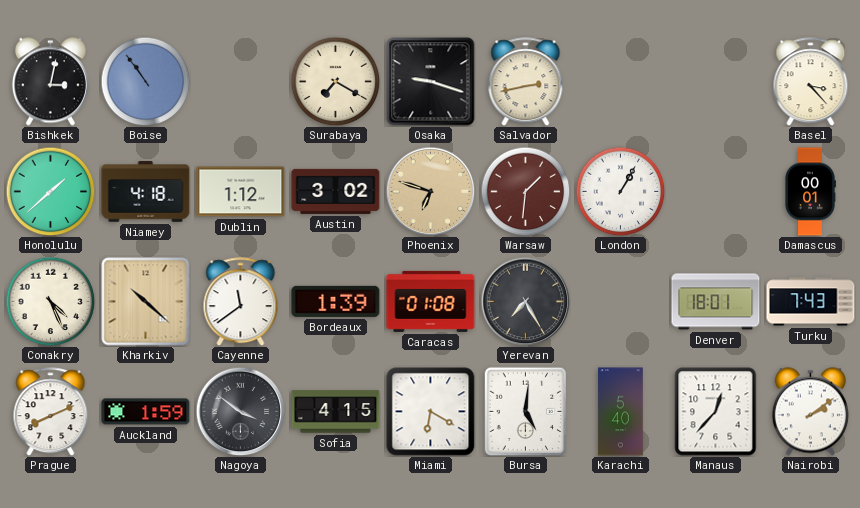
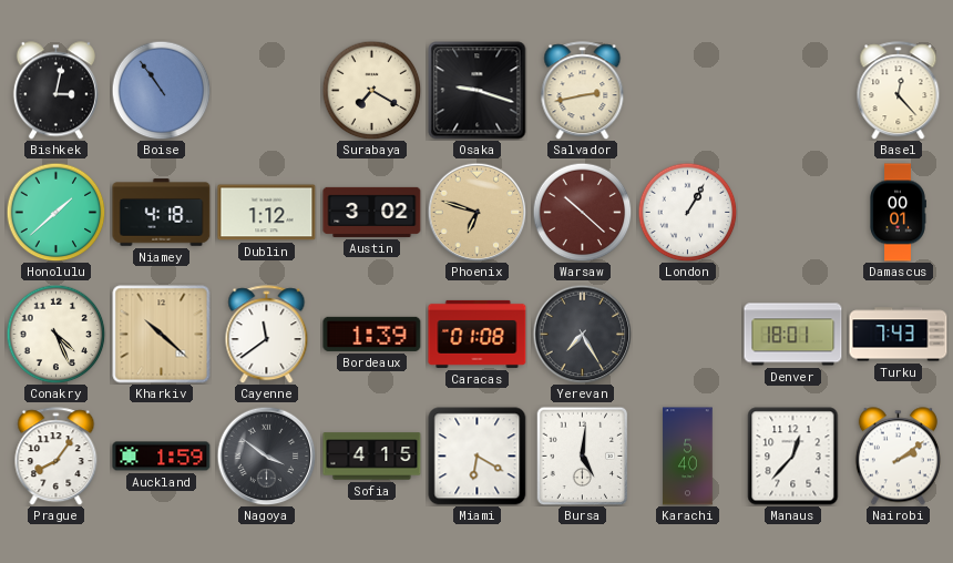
Basel: 3:23 -> 12:23 (899, 91)
Warsaw: 1:31 -> 10:22 (582, 212)
Prague: 8:11 -> 8:06 (57, 457)
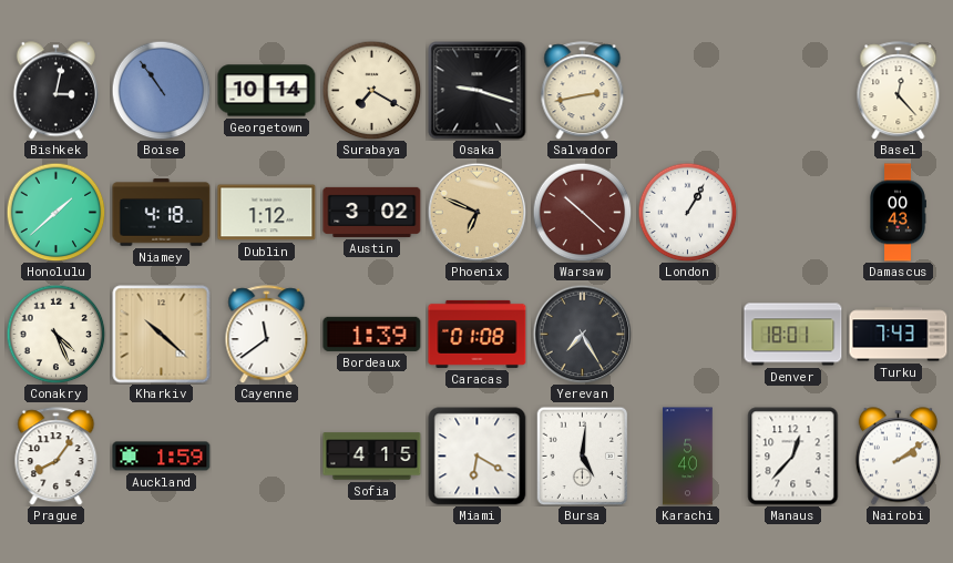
Georgetown: none -> 10:14 (267, 91)
Phoenix: 6:48 -> 6:49 (476, 212)
Damascus: 00:01 -> 00:43 (898, 213)
Nagoya: 3:51 -> none (266, 455)
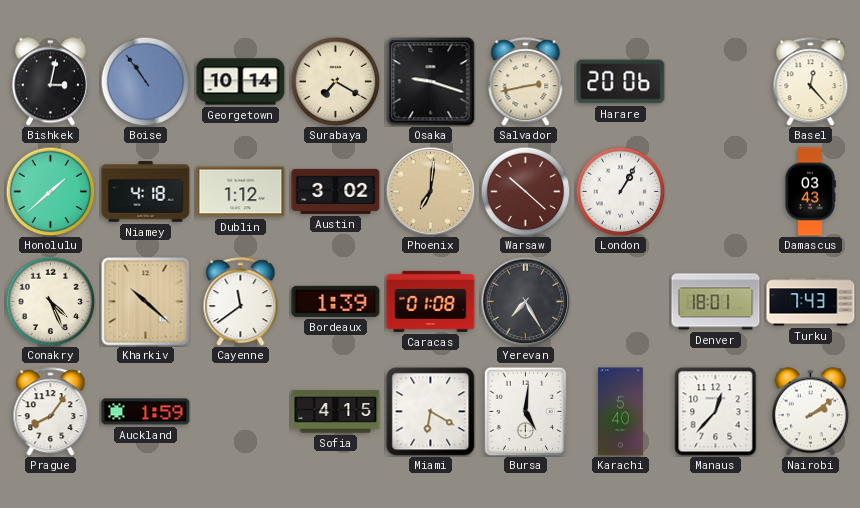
Harare: none -> 20:06 (621, 82)
Phoenix: 6:49 -> 7:01 (430, 191)
Damascus: 00:43 -> 03:43 (810, 192)
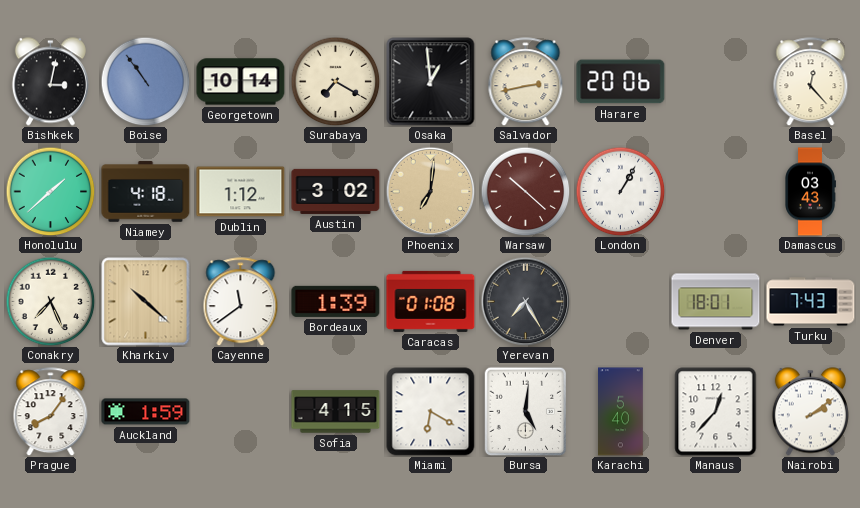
Osaka: 9:18 -> 12:59 (431, 82)
Conakry: 4:26 -> 7:26 (50, 301)
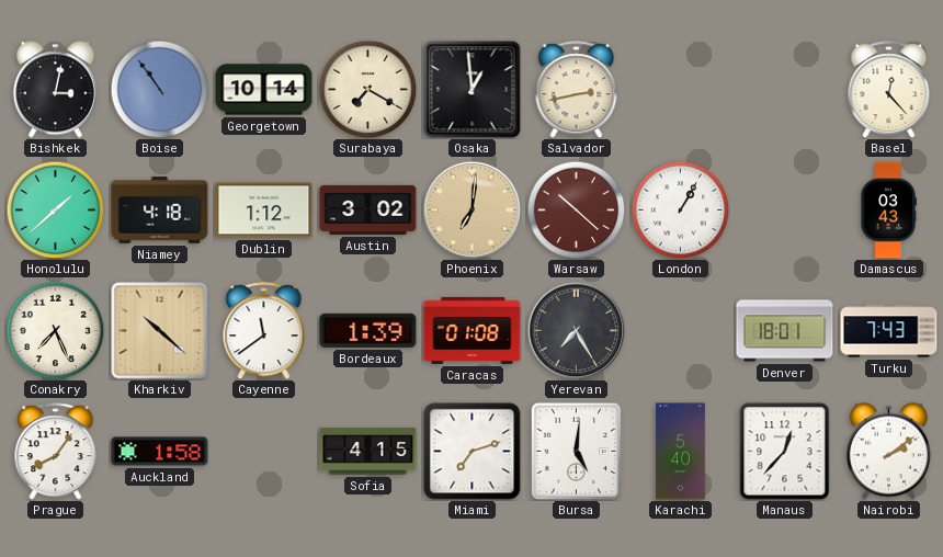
Harare: 20:06 -> none (621, 82)
Auckland: 1:59 -> 1:58 (160, 452)
Miami: 6:20 -> 7:12 (473, 452)
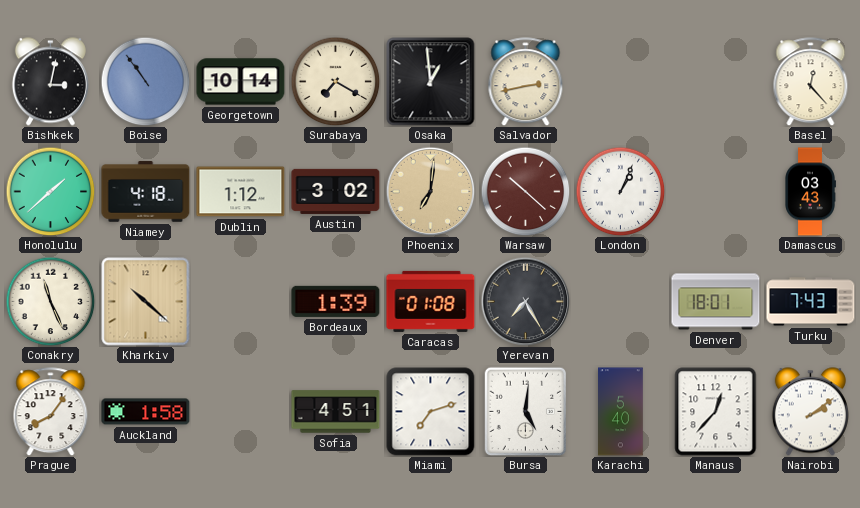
London: 1:05 -> 1:04 (620, 191)
Conakry: 7:26 -> 11:26 (50, 301)
Cayenne: 11:39 -> none (264, 331)
Sofia: 4:15 -> 4:51 (336, 412)
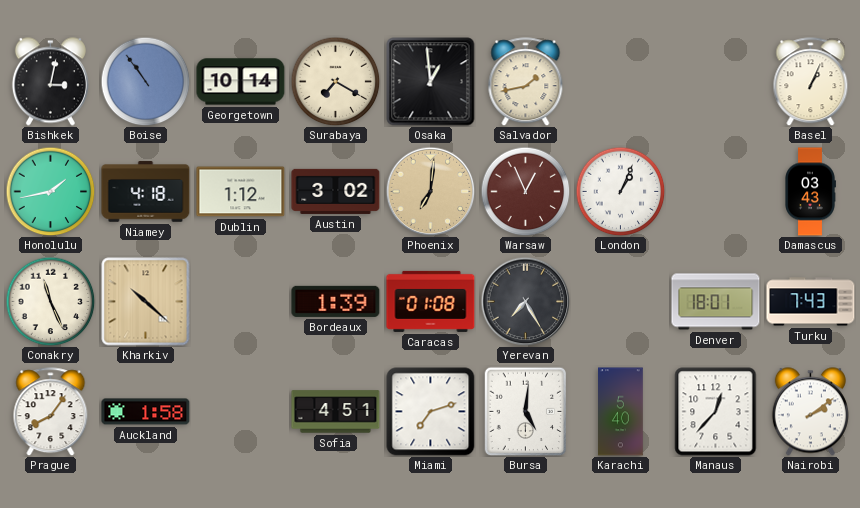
Salvador: 2:43 -> 1:43 (526, 82)
Basel: 12:23 -> 1:04 (811, 82)
Honolulu: 1:38 -> 1:43 (50, 191)
Warsaw: 10:22 -> 12:56 (525, 191)
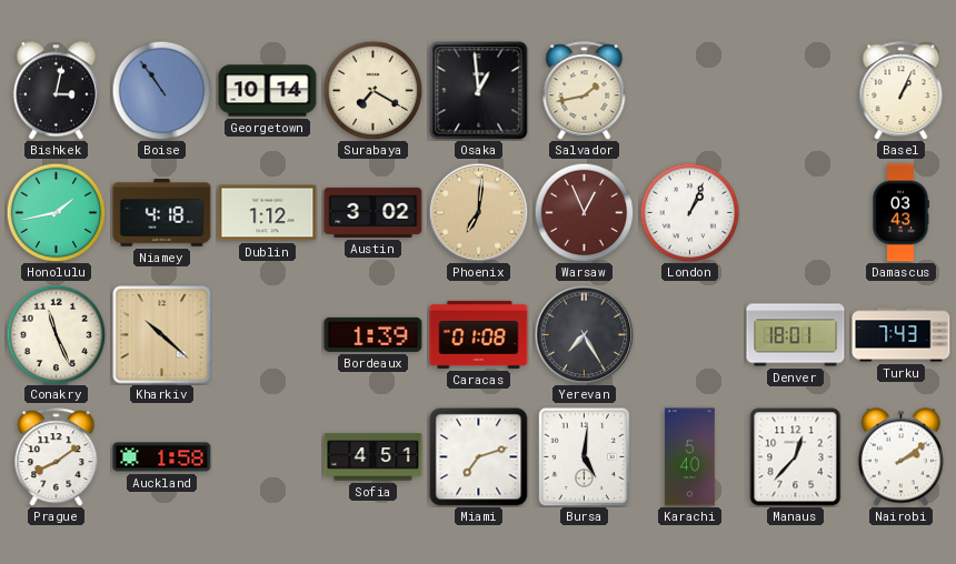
Prague: 8:06 -> 8:09 (57, 457)
